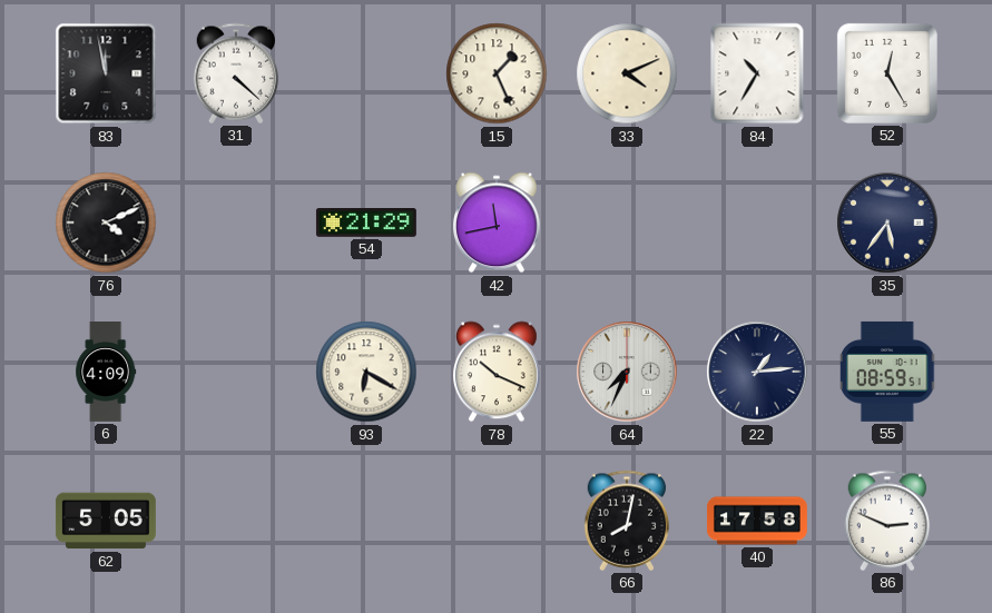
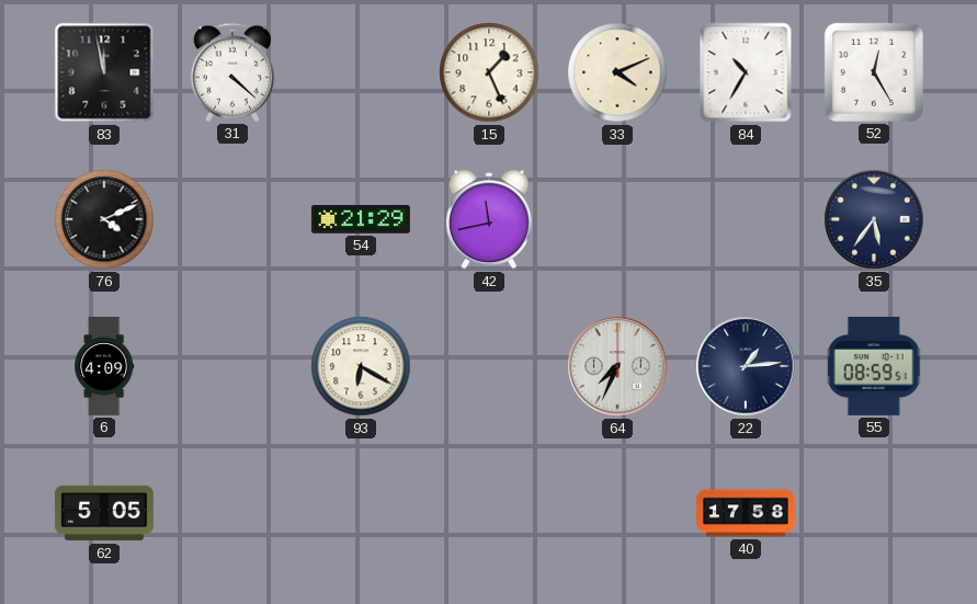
78: 10:19 -> none (497, 372)
66: 8:02 -> none (627, 521)
86: 2:49 -> none (887, 521)
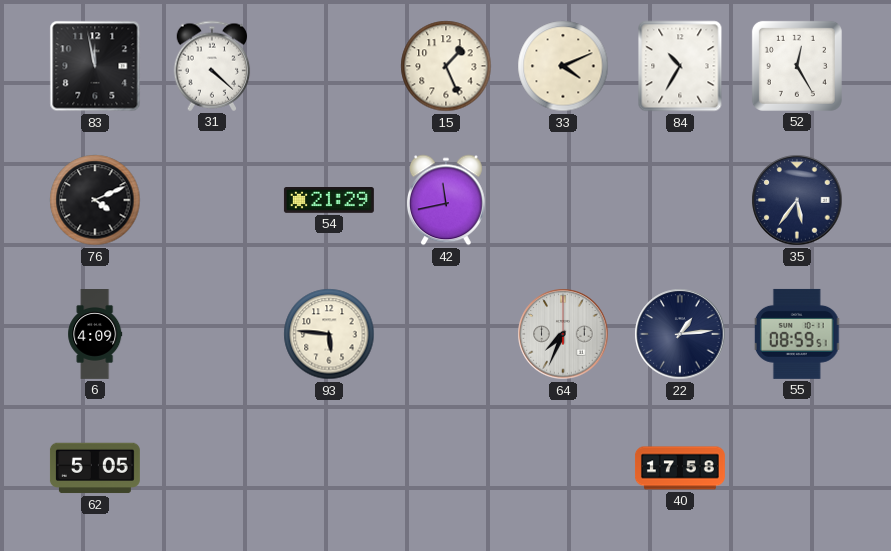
93: 6:20 -> 5:46 (329, 334)
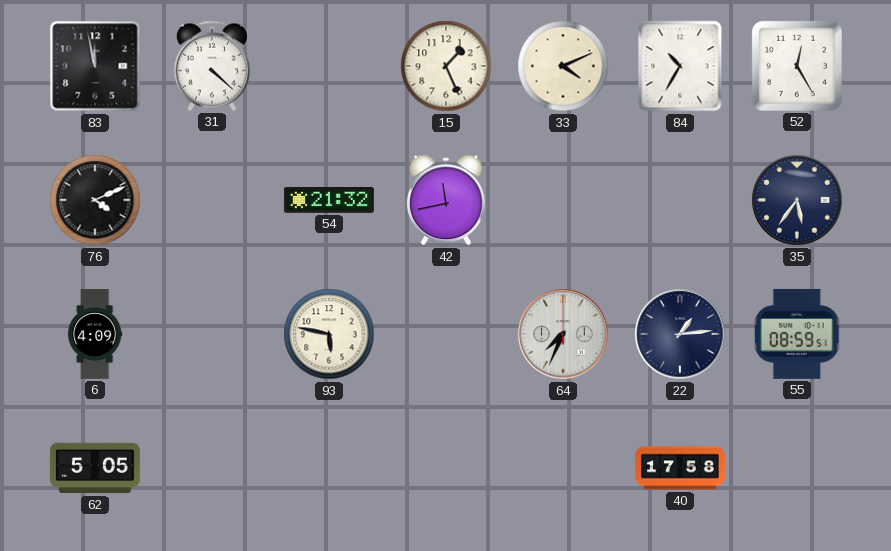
54: 21:29 -> 21:32 (329, 201)
93: 5:46 -> 5:47 (329, 334)
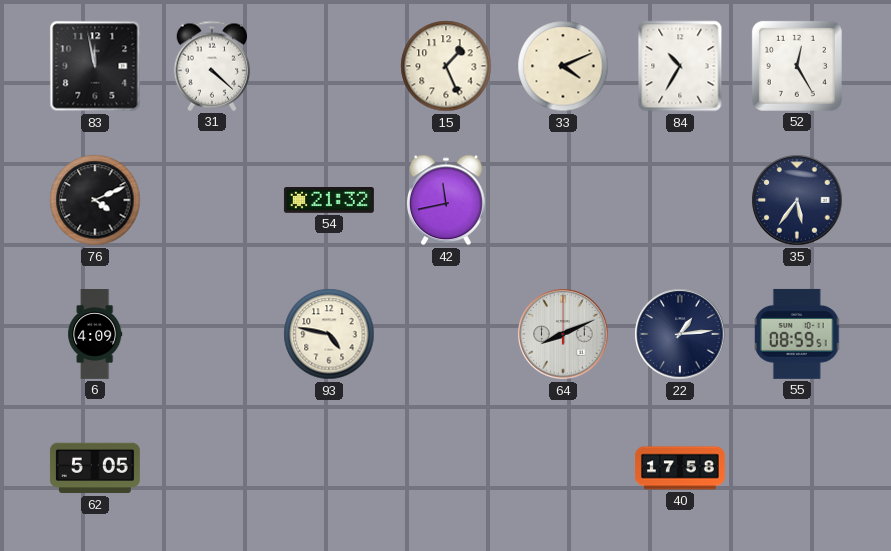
93: 5:47 -> 4:47 (329, 334)
64: 7:34 -> 8:11 (563, 334)
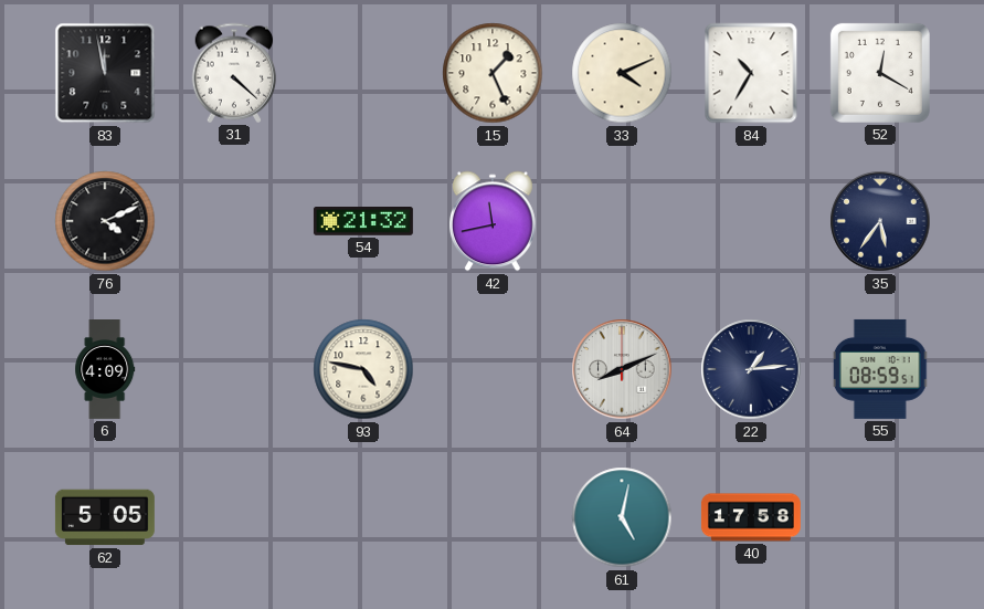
52: 12:25 -> 12:20 (880, 73)
61: none -> 5:02 (622, 517)
